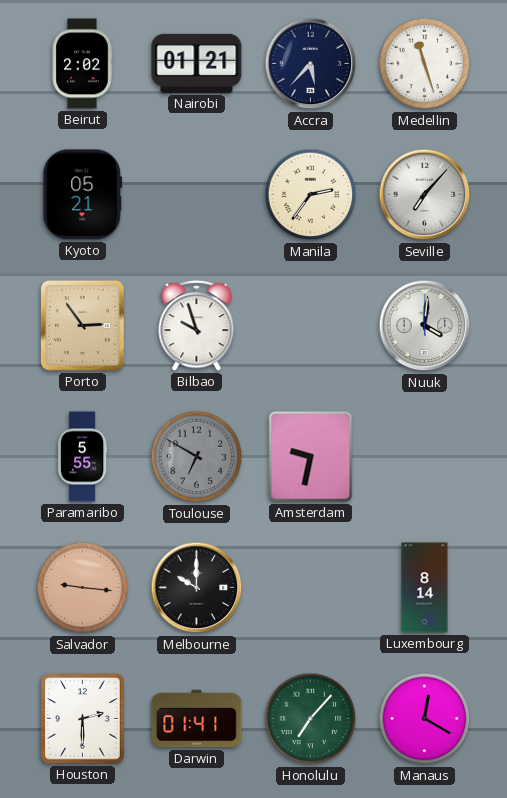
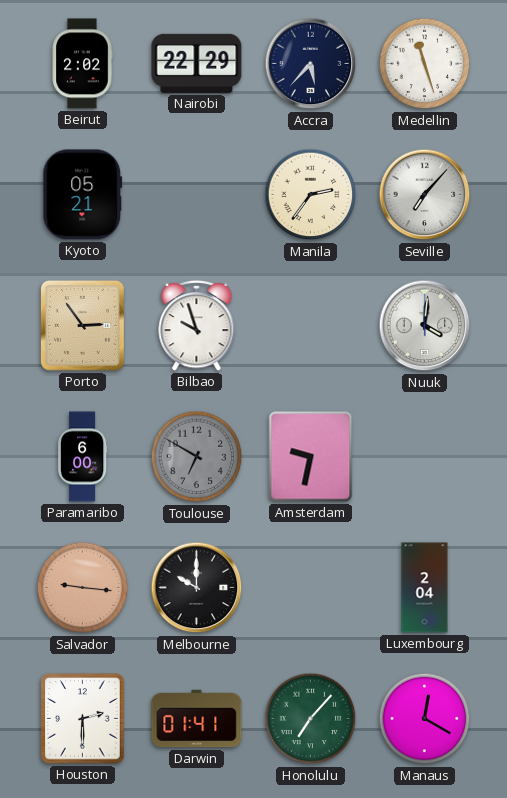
Nairobi: 01:21 -> 22:29 (197, 63)
Paramaribo: 5:55 -> 6:00 (82, 457)
Luxembourg: 8:14 -> 2:04 (425, 588)
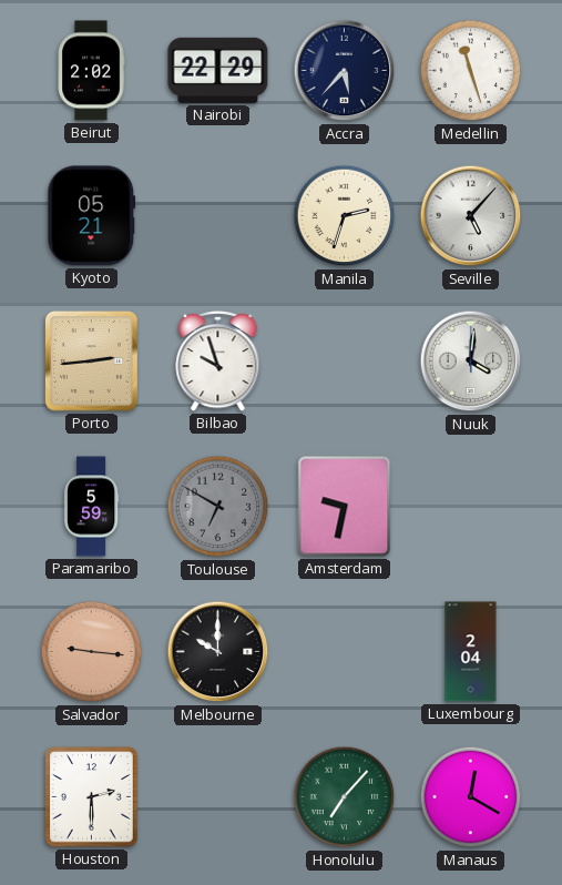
Manila: 2:36 -> 2:33 (345, 216)
Seville: 7:07 -> 5:07 (471, 216)
Porto: 2:54 -> 2:44 (91, 360)
Paramaribo: 6:00 -> 5:59 (91, 507)
Darwin: 01:41 -> none (197, 719)
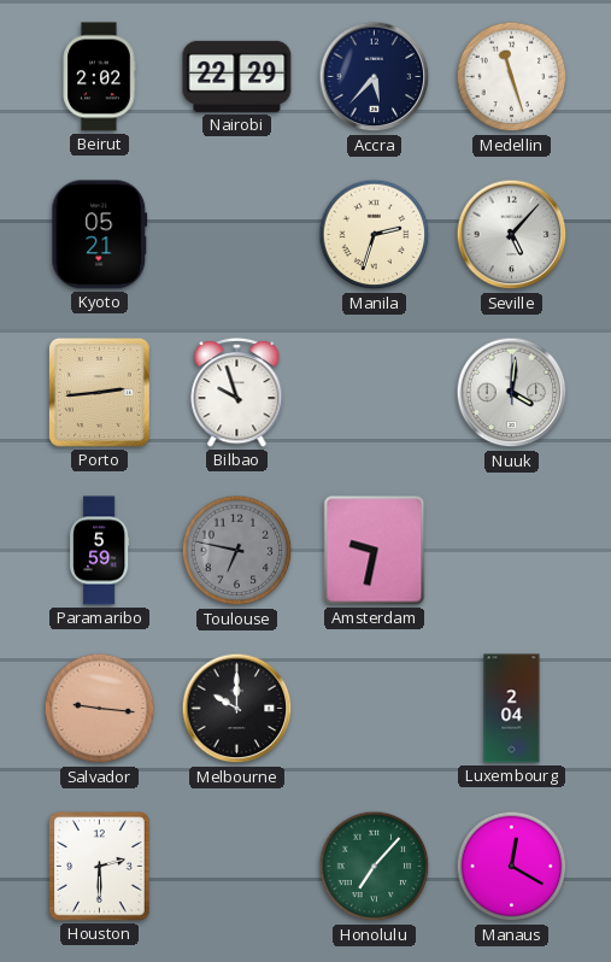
Toulouse: 6:50 -> 6:47 (237, 551)
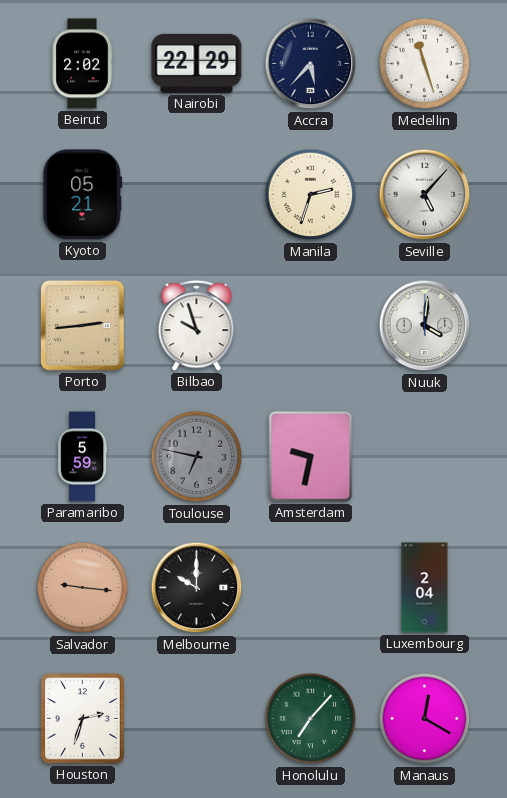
Houston: 2:30 -> 2:33 (83, 719)
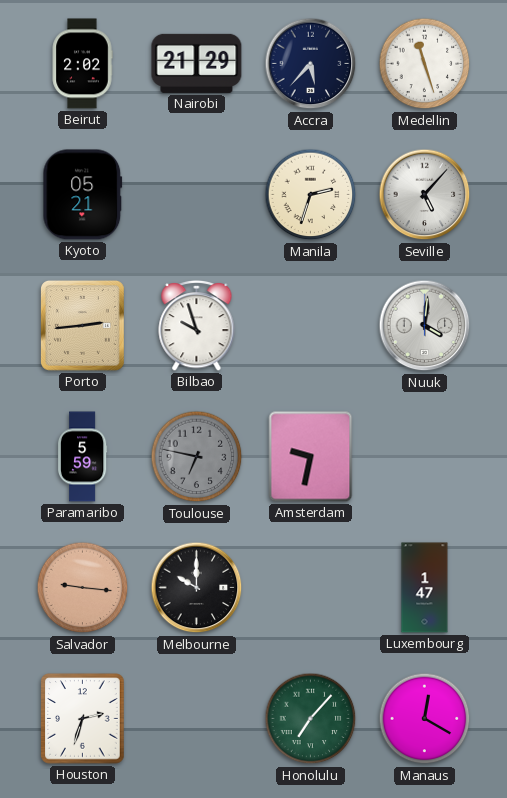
Nairobi: 22:29 -> 21:29 (197, 63)
Luxembourg: 2:04 -> 1:47 (425, 588)
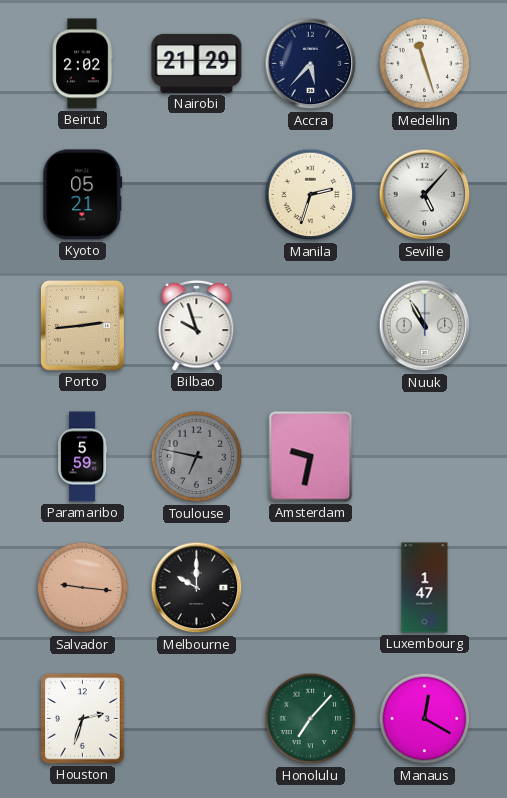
Nuuk: 4:01 -> 10:55 (425, 326)
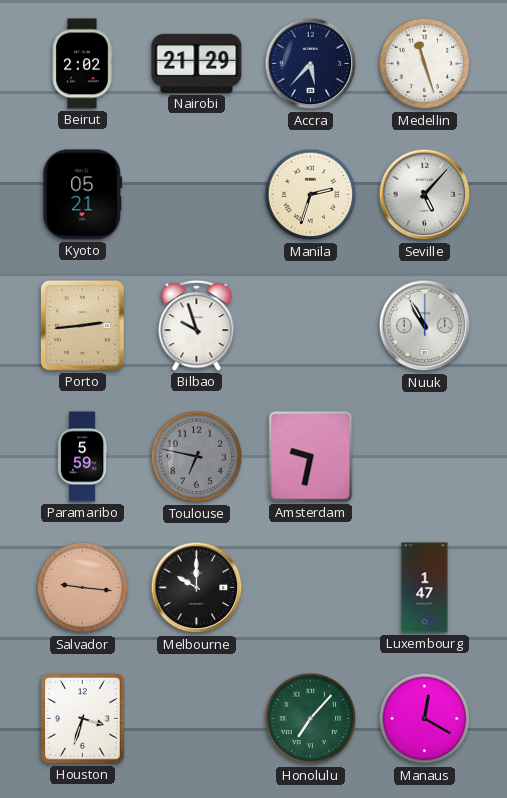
Houston: 2:33 -> 3:33 (83, 719)
